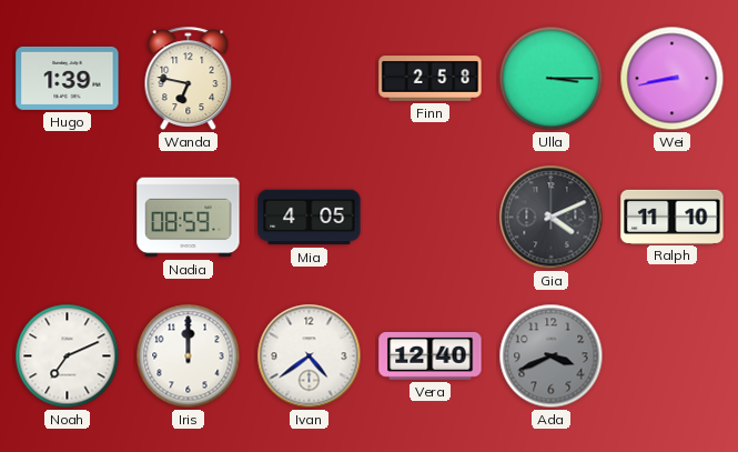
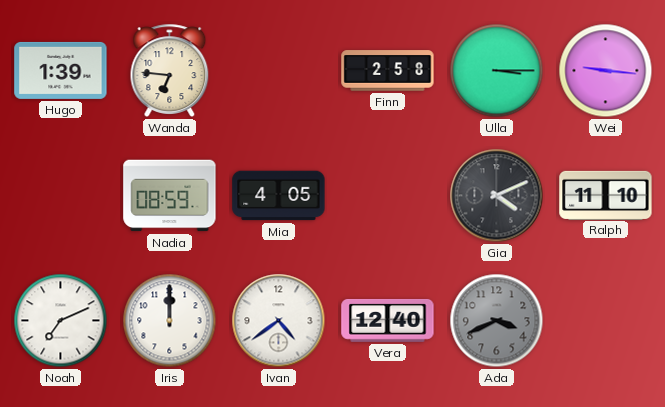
Wanda: 6:47 -> 6:46 (170, 70)
Wei: 8:43 -> 9:16 (606, 71)
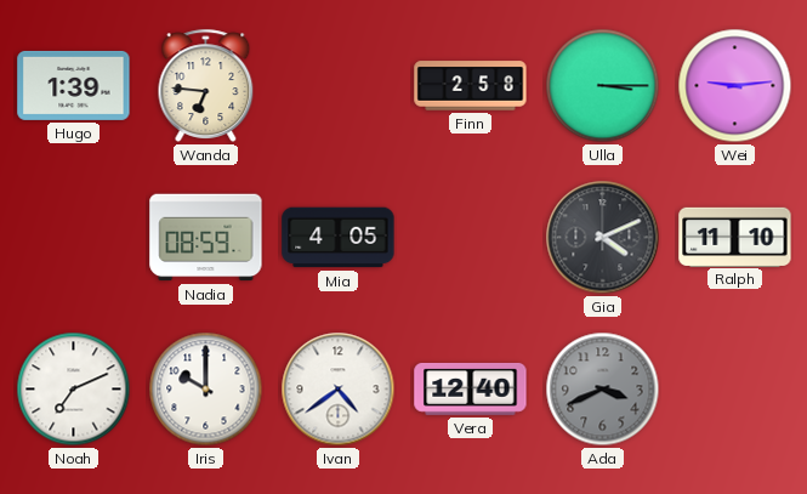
Wei: 9:16 -> 9:14 (735, 86)
Iris: 12:00 -> 10:00 (206, 390)
